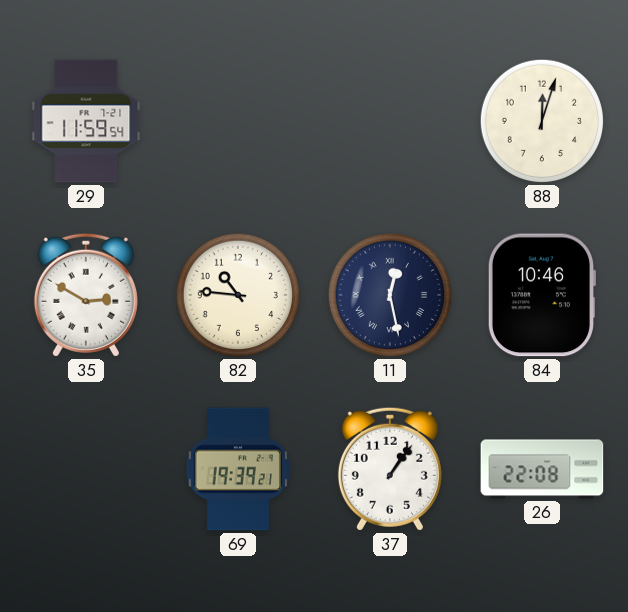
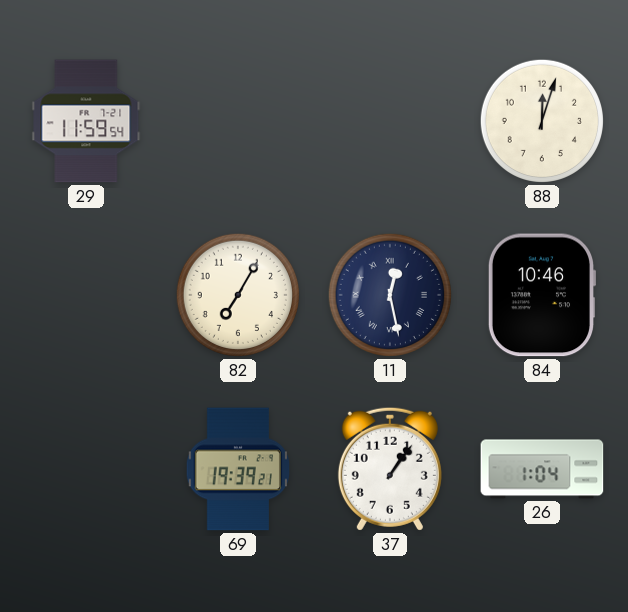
35: 2:50 -> none (86, 295)
82: 10:46 -> 7:05 (238, 295)
26: 22:08 -> 1:04 (542, 469)
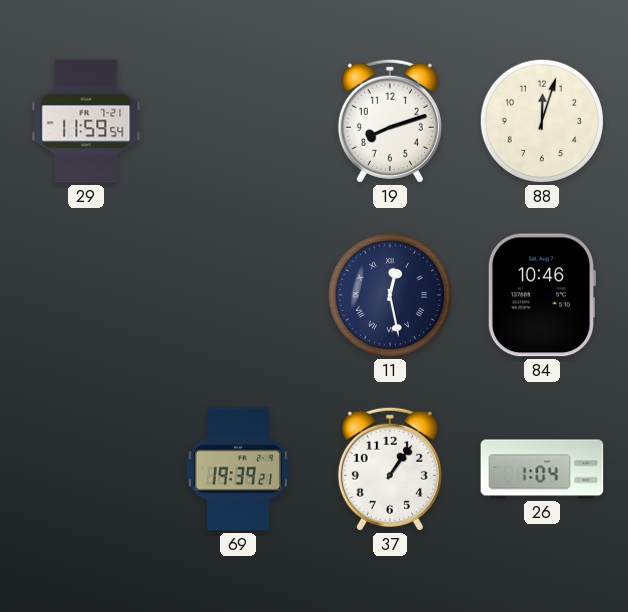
19: none -> 8:12 (390, 121)
82: 7:05 -> none (238, 295)
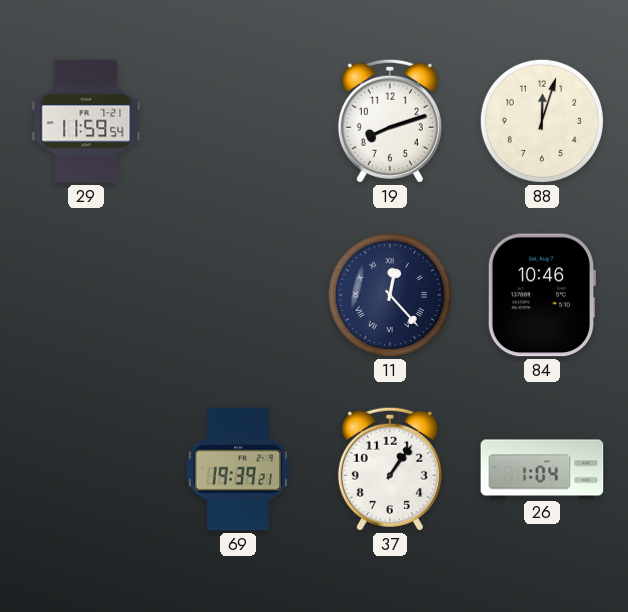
11: 12:28 -> 12:23 (390, 295)
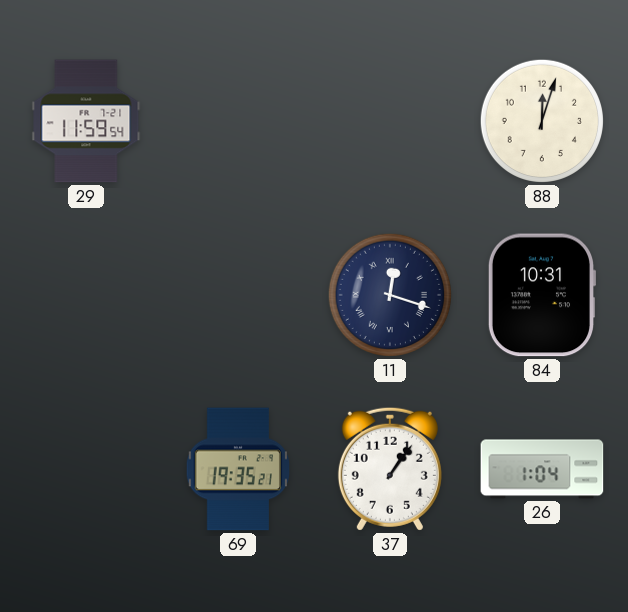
19: 8:12 -> none (390, 121)
11: 12:23 -> 12:18 (390, 295)
84: 10:46 -> 10:31 (541, 295)
69: 19:39 -> 19:35 (237, 469)
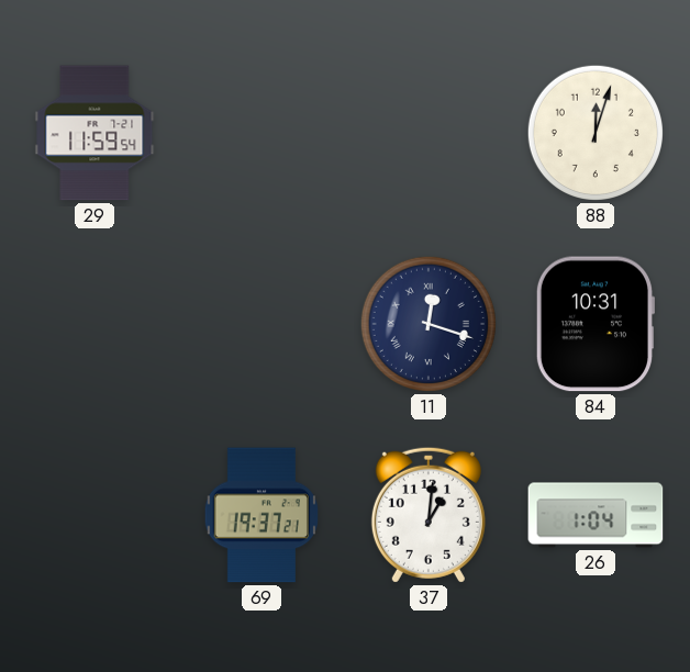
69: 19:35 -> 19:37 (260, 515)
37: 1:06 -> 1:01 (429, 515)
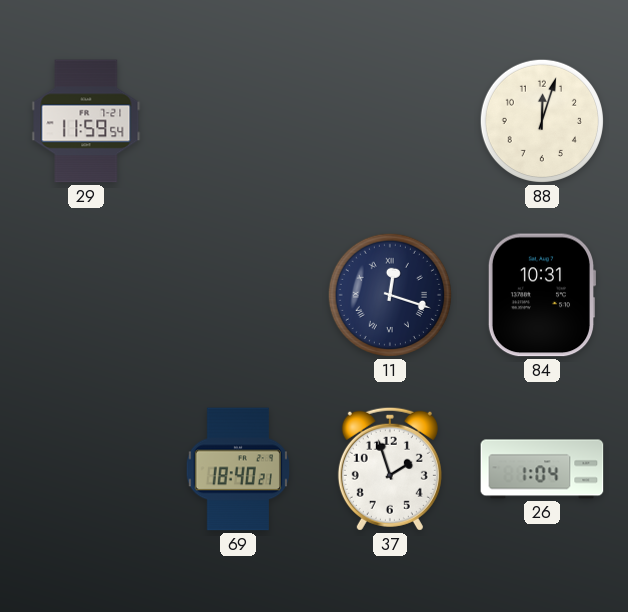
69: 19:37 -> 18:40 (237, 469)
37: 1:01 -> 1:57 (390, 469)
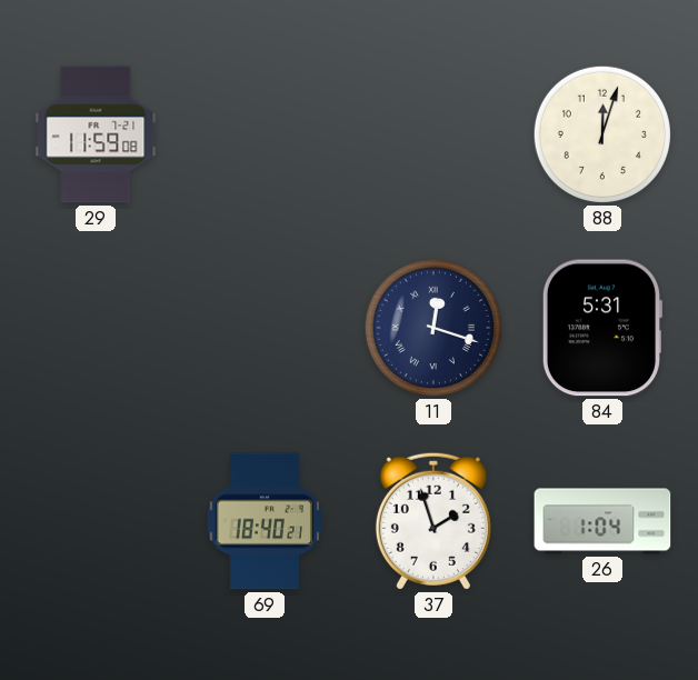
29: 11:59:54 -> 11:59:08 (96, 134)
84: 10:31 -> 5:31 (601, 328)
